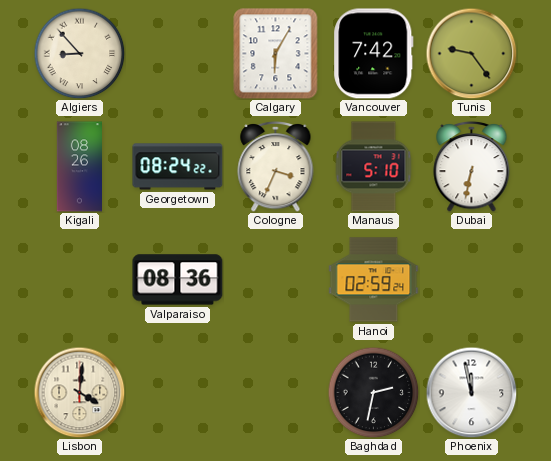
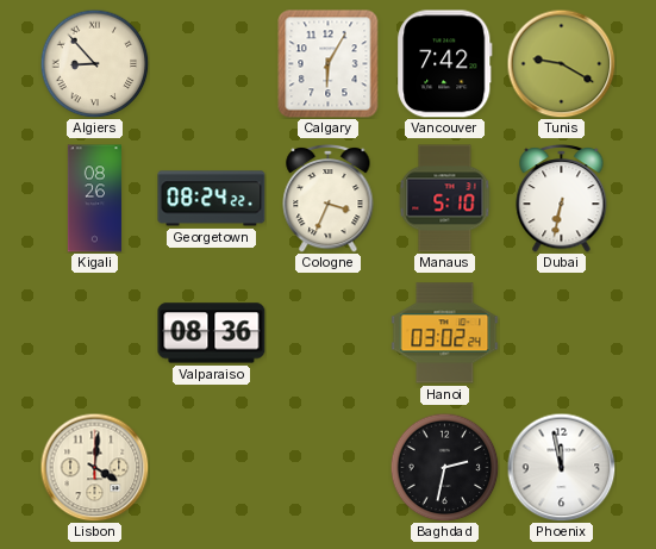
Tunis: 9:24 -> 9:20 (561, 63)
Hanoi: 02:59 -> 03:02 (445, 333)
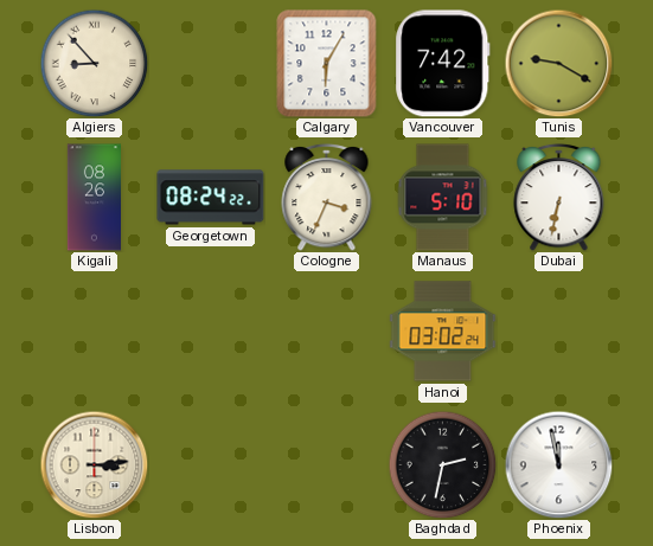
Valparaiso: 08:36 -> none (212, 333)
Lisbon: 4:01 -> 3:14 (94, 464)
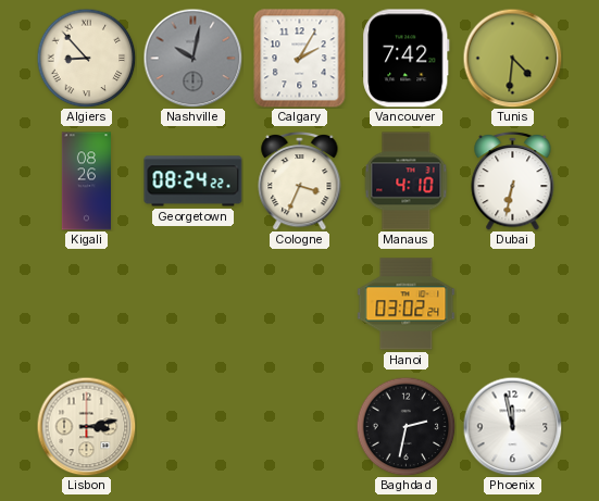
Nashville: none -> 10:02 (192, 58)
Calgary: 6:05 -> 2:05 (300, 59)
Tunis: 9:20 -> 4:31 (512, 58)
Manaus: 5:10 -> 4:10 (407, 181)
Lisbon: 3:14 -> 3:13 (86, 426)
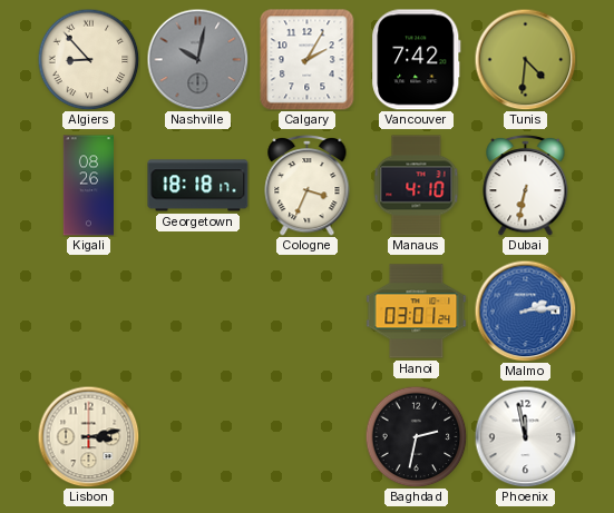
Georgetown: 08:24 -> 18:18 (198, 186)
Hanoi: 03:02 -> 03:01 (417, 312)
Malmo: none -> 2:14 (525, 310)
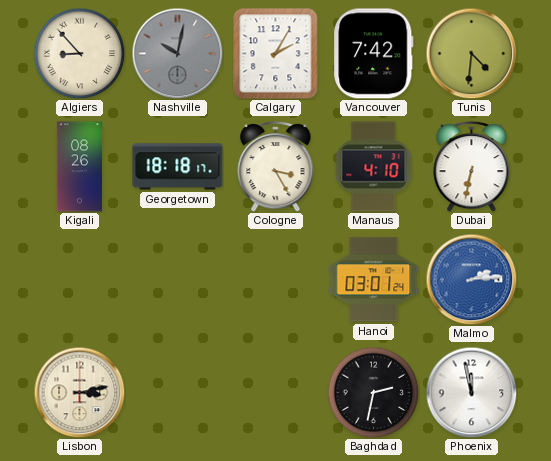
Cologne: 3:34 -> 3:25 (276, 166)
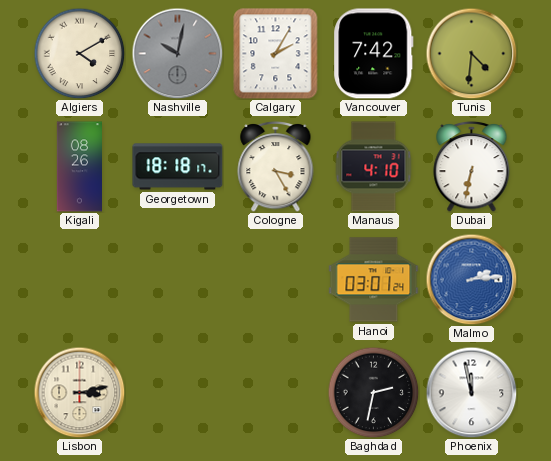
Algiers: 8:53 -> 4:10 (79, 53)
